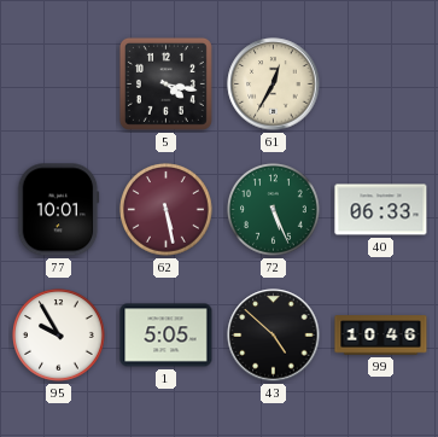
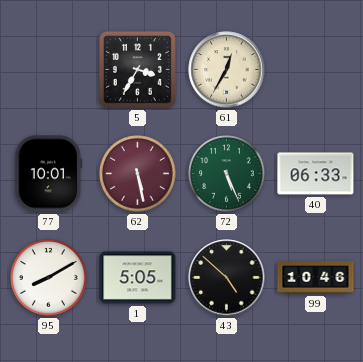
5: 4:17 -> 3:35 (137, 69)
95: 9:55 -> 8:10 (49, 278)
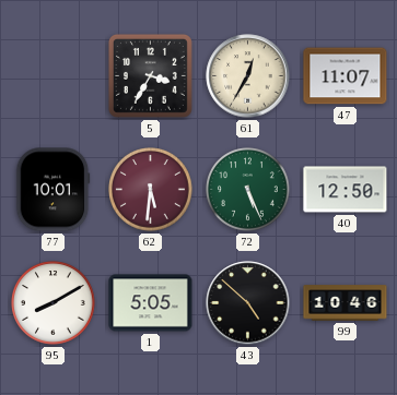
47: none -> 11:07 (346, 76)
62: 5:28 -> 5:31 (151, 190)
40: 06:33 -> 12:50 (346, 190)
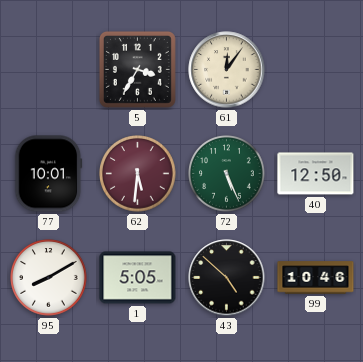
61: 12:35 -> 12:06 (227, 70)
47: 11:07 -> none (346, 76)
